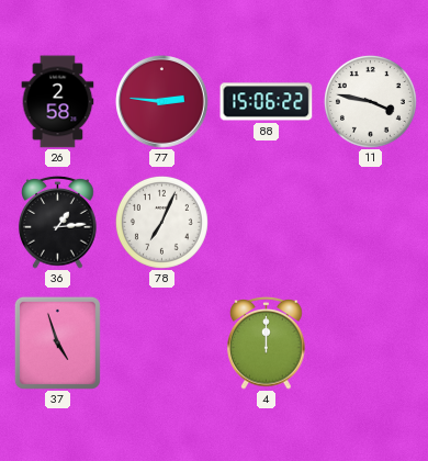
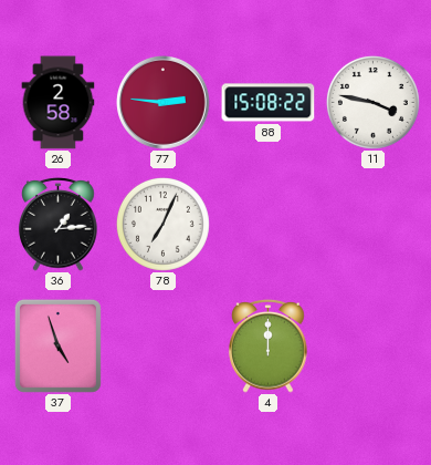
88: 15:06 -> 15:08 (269, 103)
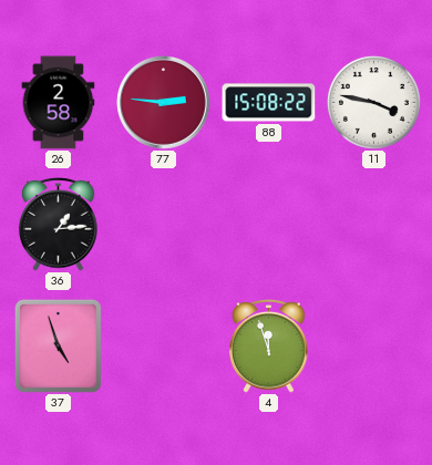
78: 7:04 -> none (162, 224)
4: 12:00 -> 11:57 (269, 345)
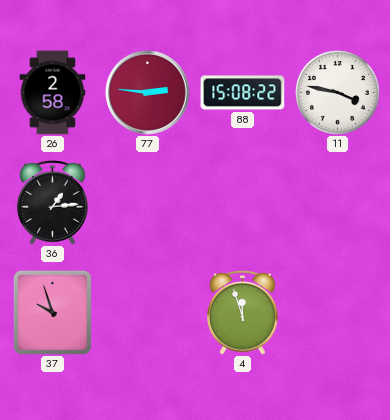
37: 4:57 -> 9:57 (52, 312)
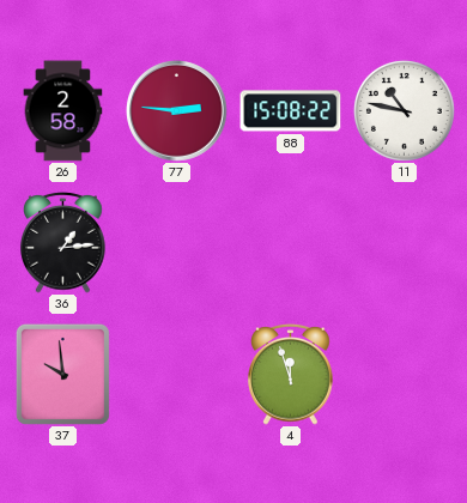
11: 3:47 -> 10:47 (404, 110)
37: 9:57 -> 9:59 (62, 374)
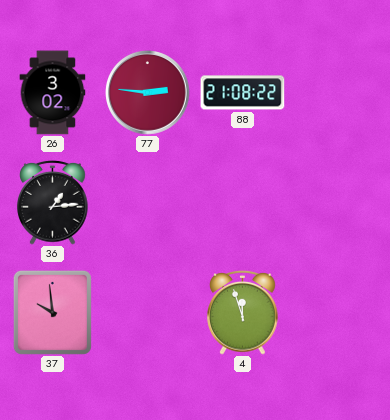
26: 2:58 -> 3:02 (53, 93)
88: 15:08 -> 21:08 (243, 93)
11: 10:47 -> none (404, 110)
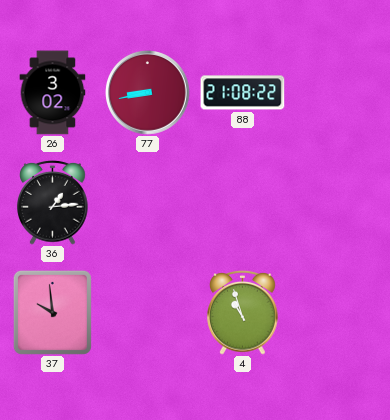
77: 2:46 -> 8:43 (148, 93)
4: 11:57 -> 10:57 (243, 312)
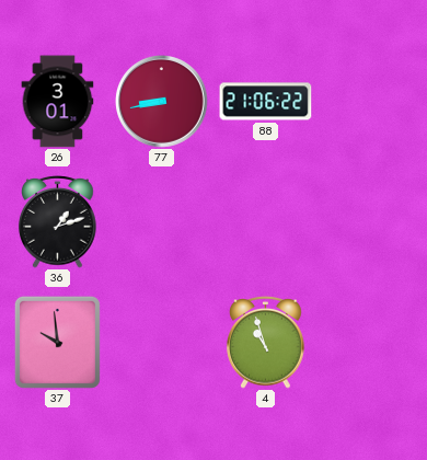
26: 3:02 -> 3:01 (58, 102)
88: 21:08 -> 21:06 (266, 102)
36: 1:14 -> 1:12 (58, 221)
